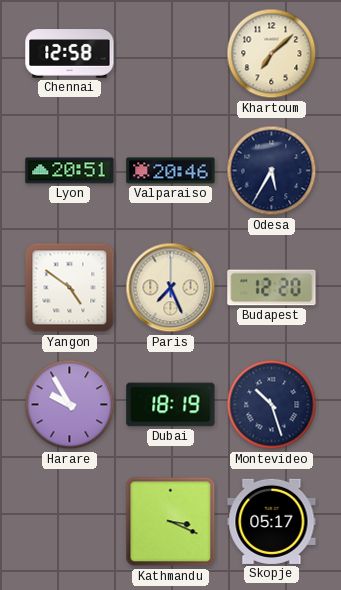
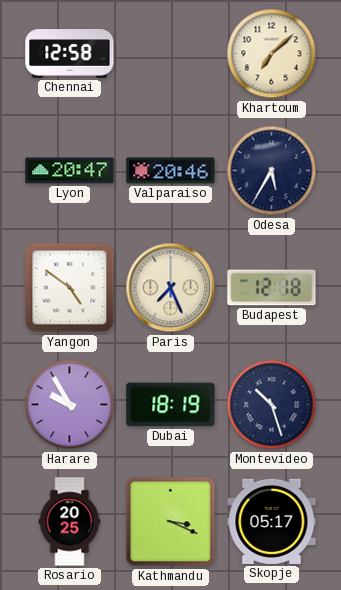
Lyon: 20:51 -> 20:47 (70, 171)
Budapest: 12:20 -> 12:18 (272, 288)
Rosario: none -> 20:25 (70, 522)
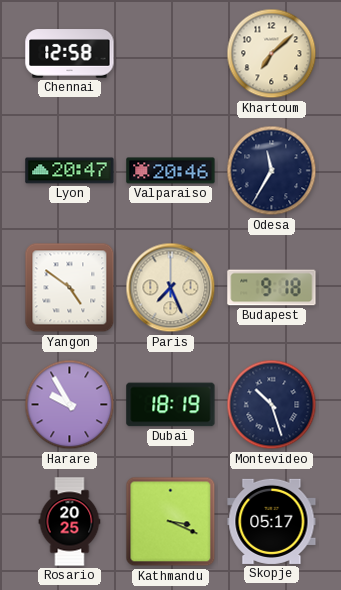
Odesa: 5:35 -> 11:35 (272, 171)
Budapest: 12:18 -> 9:18 (272, 288)
